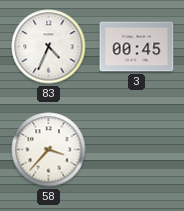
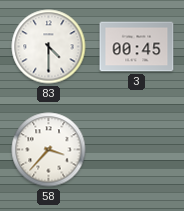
83: 4:34 -> 4:30 (49, 47)
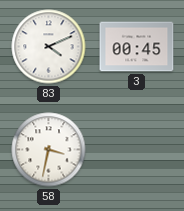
83: 4:30 -> 4:11 (49, 47)
58: 3:37 -> 3:32 (49, 150)
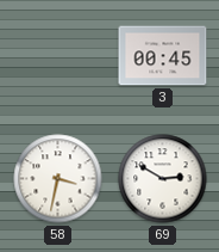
83: 4:11 -> none (49, 47)
69: none -> 2:50 (163, 179)
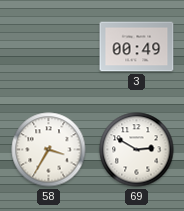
3: 00:45 -> 00:49 (137, 47)
58: 3:32 -> 3:35 (49, 150)
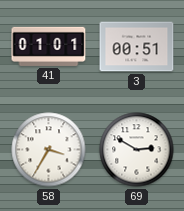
41: none -> 01:01 (49, 46)
3: 00:49 -> 00:51 (137, 47)
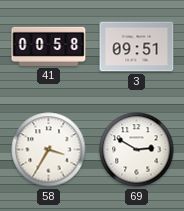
41: 01:01 -> 00:58 (49, 46)
3: 00:51 -> 09:51 (137, 47)
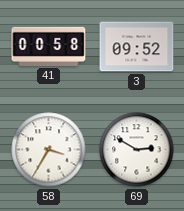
3: 09:51 -> 09:52 (137, 47)
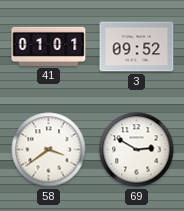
41: 00:58 -> 01:01 (49, 46)
58: 3:35 -> 3:39 (49, 150)
